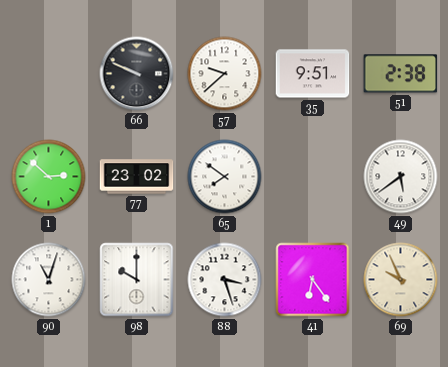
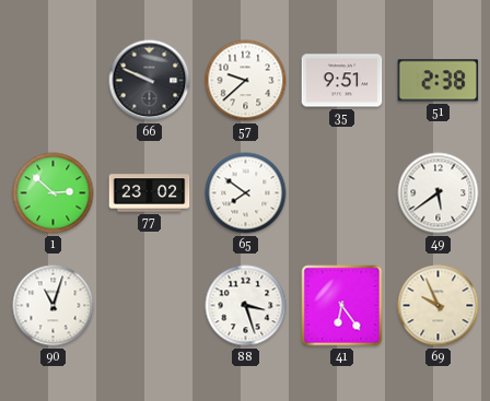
98: 10:00 -> none (137, 280)
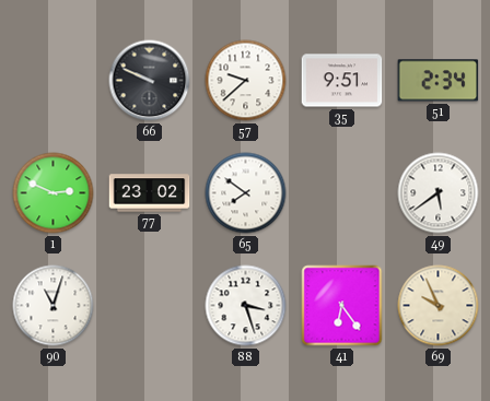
51: 2:38 -> 2:34 (439, 81)
1: 2:52 -> 2:49 (54, 193)
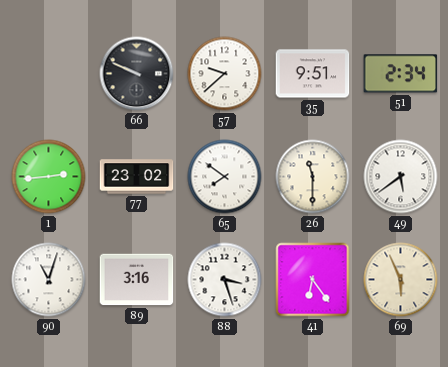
1: 2:49 -> 2:44 (49, 177)
26: none -> 11:30 (313, 177)
89: none -> 3:16 (137, 280)
69: 9:56 -> 5:56 (401, 280)
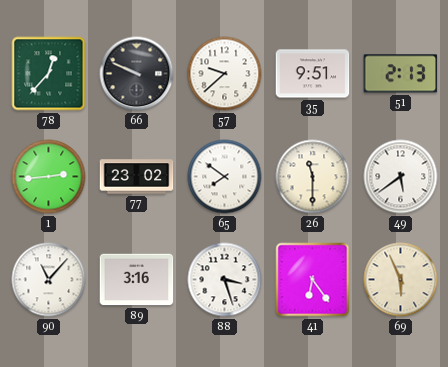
78: none -> 12:37 (49, 74)
51: 2:34 -> 2:13 (401, 74)
90: 11:03 -> 11:07 (49, 280)
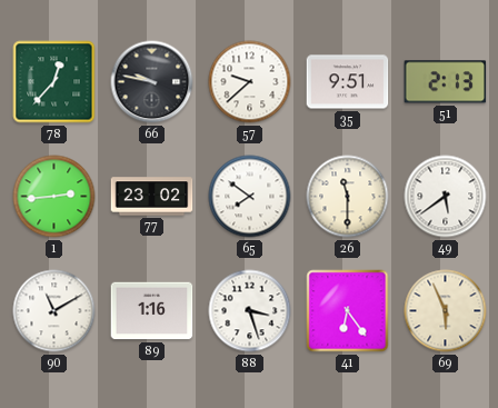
66: 9:49 -> 9:47 (152, 82)
90: 11:07 -> 11:10 (54, 311)
89: 3:16 -> 1:16 (152, 311)
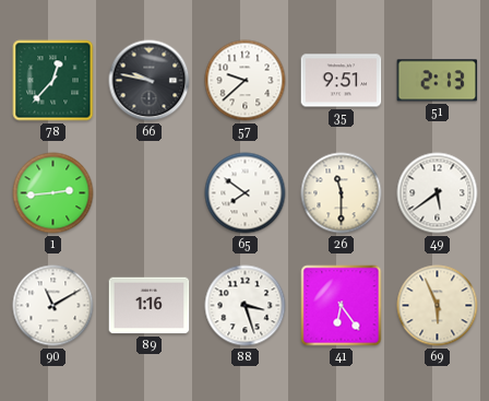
77: 23:02 -> none (152, 197)
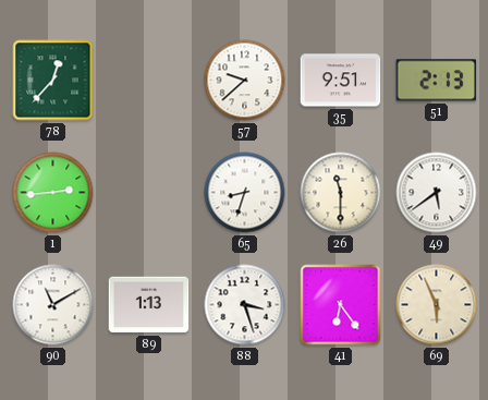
66: 9:47 -> none (150, 81)
65: 7:51 -> 8:33 (245, 193)
89: 1:16 -> 1:13 (149, 305)
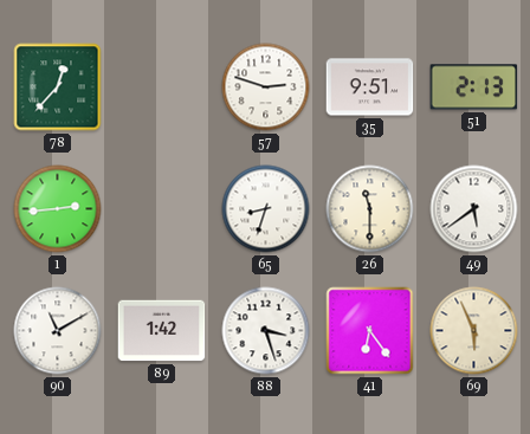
57: 9:38 -> 2:48 (266, 88)
89: 1:13 -> 1:42 (162, 331)
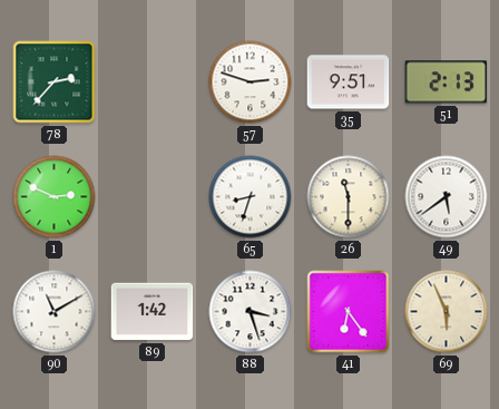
78: 12:37 -> 2:37 (55, 82)
1: 2:44 -> 2:49 (55, 197)
